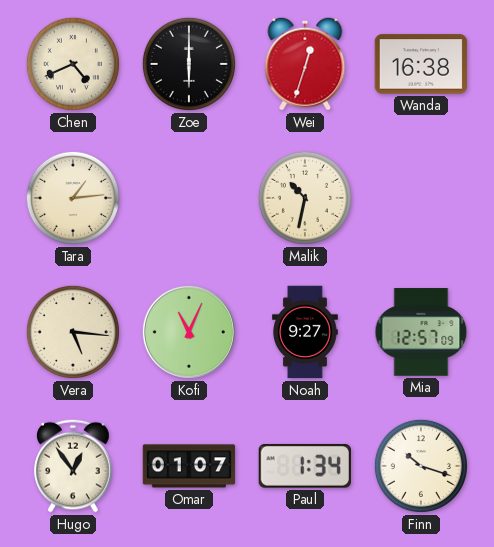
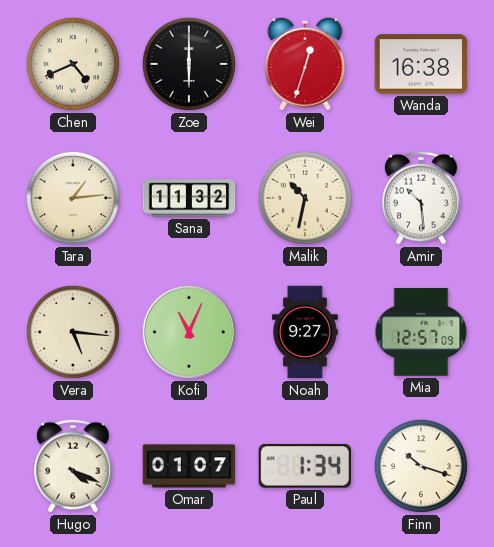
Sana: none -> 11:32 (189, 198)
Amir: none -> 10:29 (421, 198)
Hugo: 12:54 -> 4:19 (73, 466)
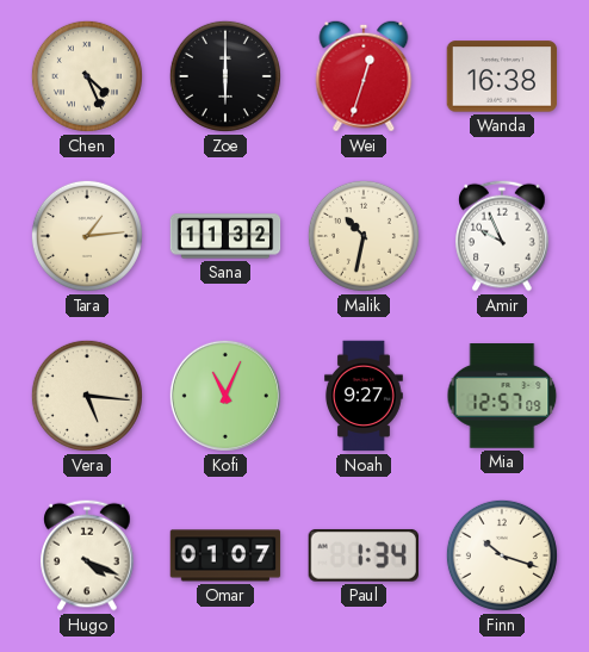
Chen: 4:41 -> 4:26 (87, 76)
Amir: 10:29 -> 9:56 (502, 236)
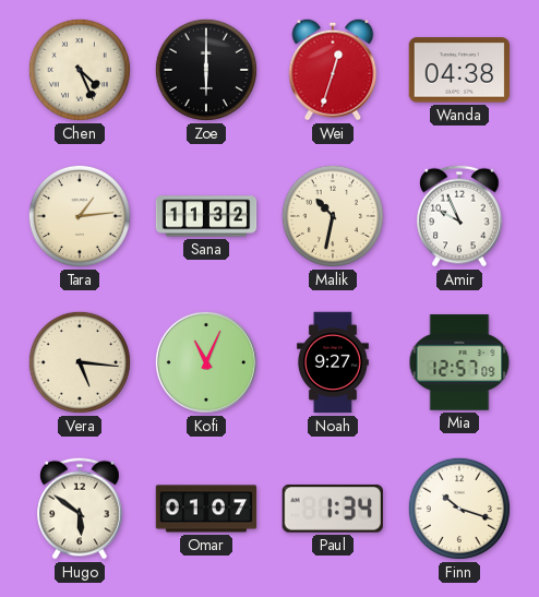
Wanda: 16:38 -> 04:38 (459, 70)
Hugo: 4:19 -> 5:51 (80, 509)
